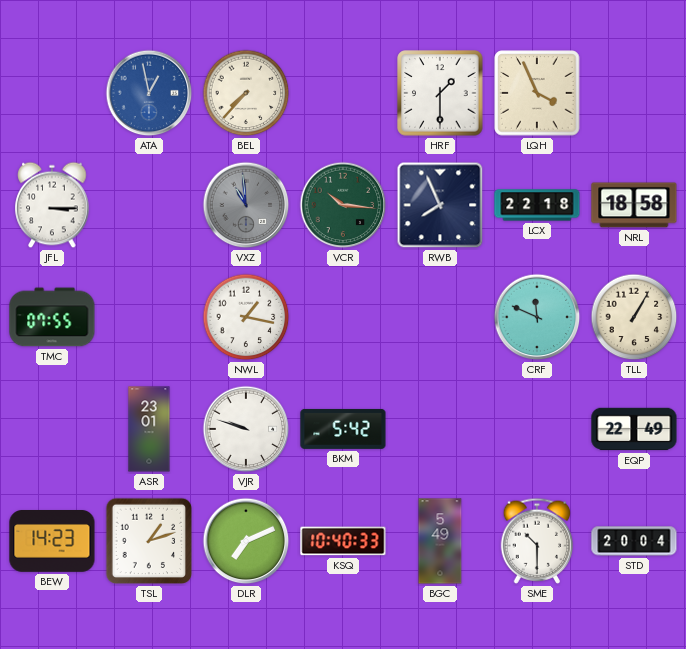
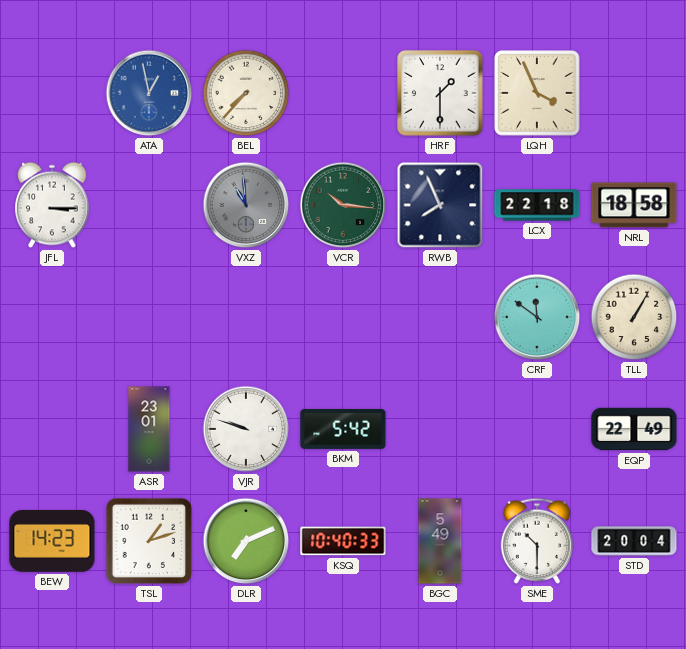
TMC: 07:55 -> none (52, 317)
NWL: 1:17 -> none (246, 317)
CRF: 11:49 -> 11:51 (537, 317)
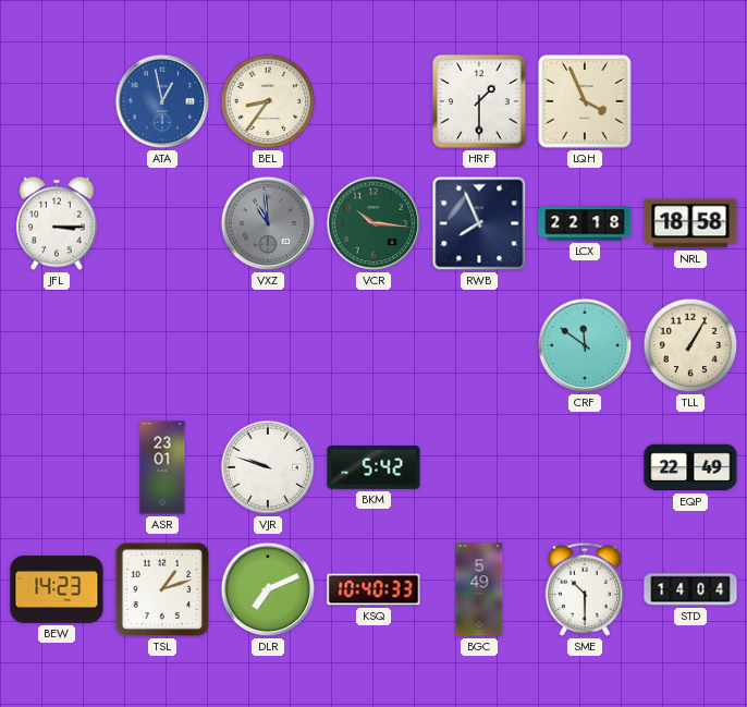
BEL: 7:37 -> 8:36 (268, 101)
STD: 20:04 -> 14:04 (690, 589)
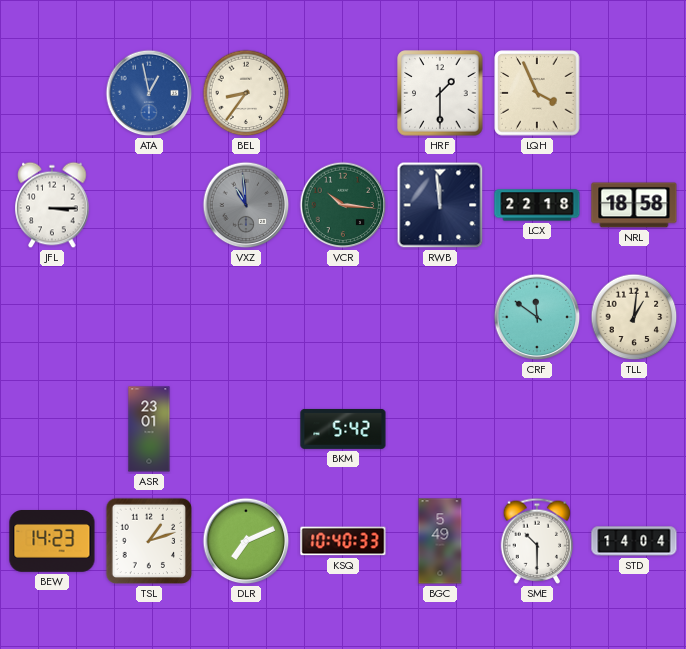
RWB: 7:56 -> 11:59 (440, 205)
TLL: 1:05 -> 1:01 (634, 317)
VJR: 9:48 -> none (268, 467)
EQP: 22:49 -> none (690, 467)
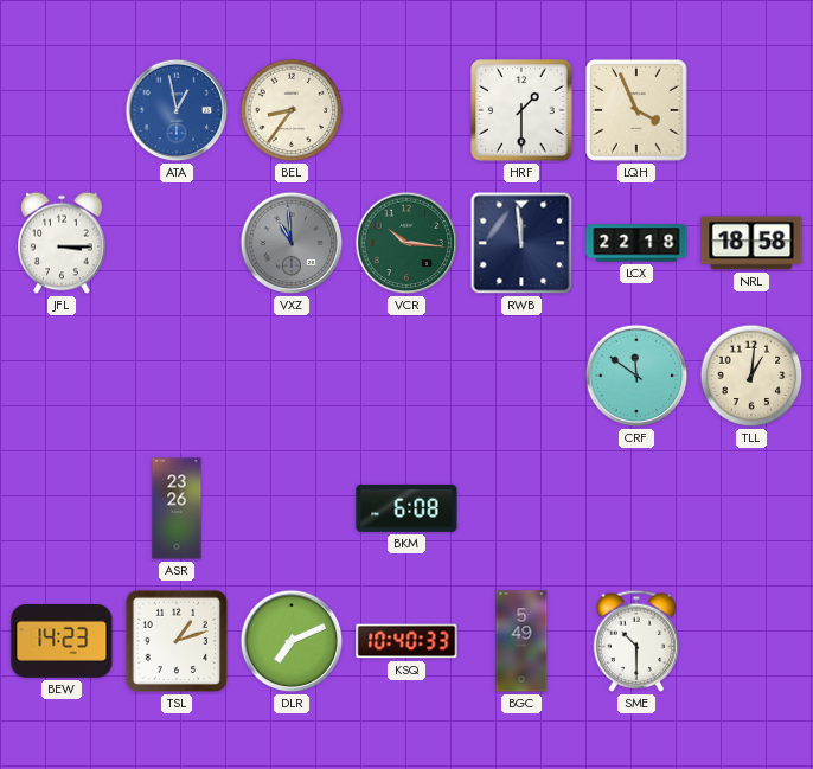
ASR: 23:01 -> 23:26 (177, 508)
BKM: 5:42 -> 6:08 (406, 508)
STD: 14:04 -> none (634, 541)
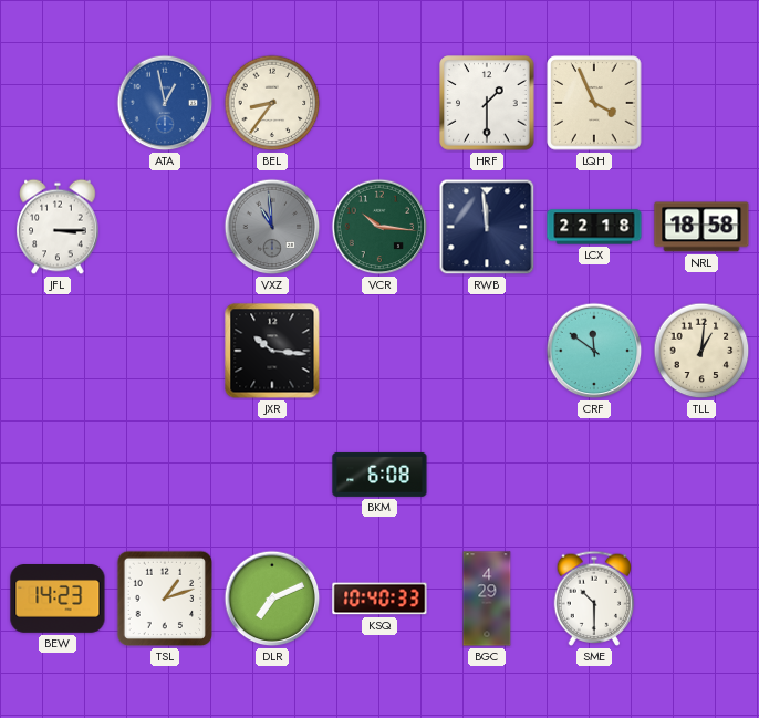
JXR: none -> 10:16 (272, 351)
ASR: 23:26 -> none (177, 508)
BGC: 5:49 -> 4:29 (487, 599)
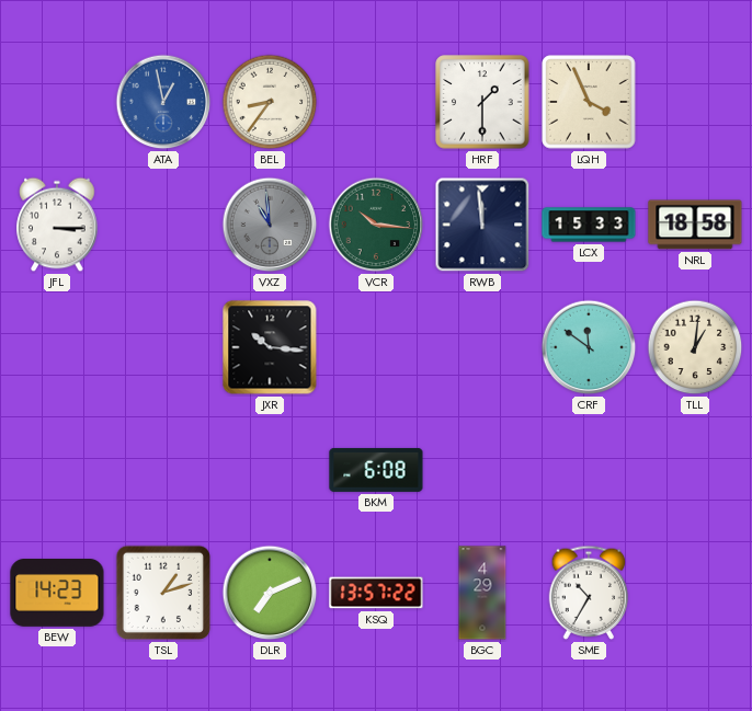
LCX: 22:18 -> 15:33 (589, 225)
KSQ: 10:40 -> 13:57 (376, 593)
SME: 10:30 -> 10:35 (589, 593)
